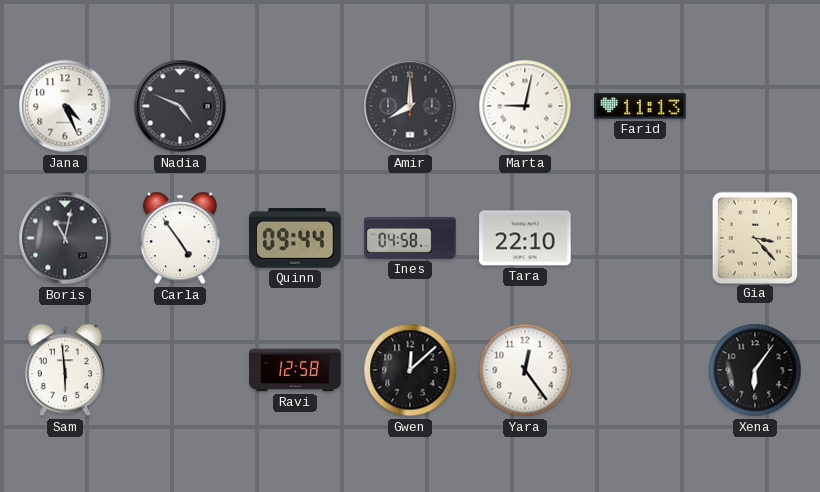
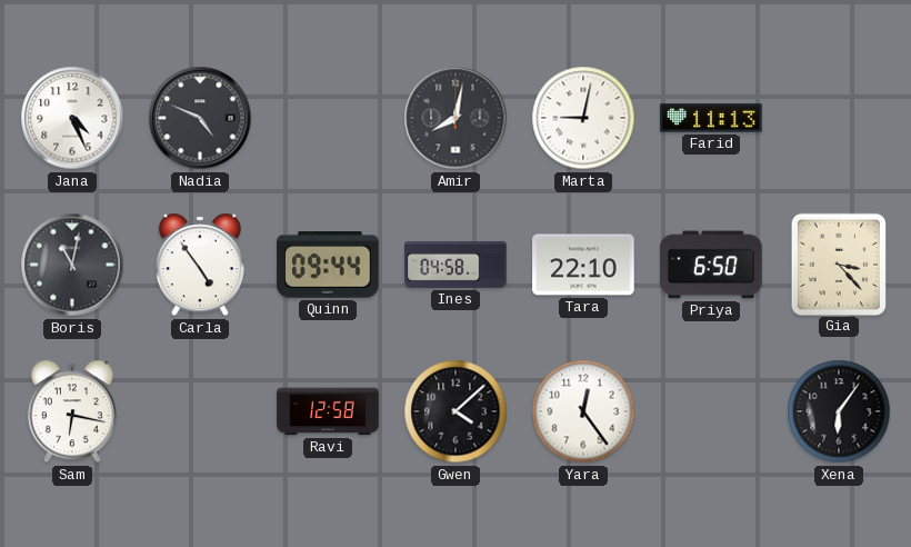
Amir: 8:00 -> 8:02 (456, 118)
Priya: none -> 6:50 (711, 265)
Sam: 5:59 -> 6:17 (72, 411)
Gwen: 12:08 -> 4:08 (456, 411)
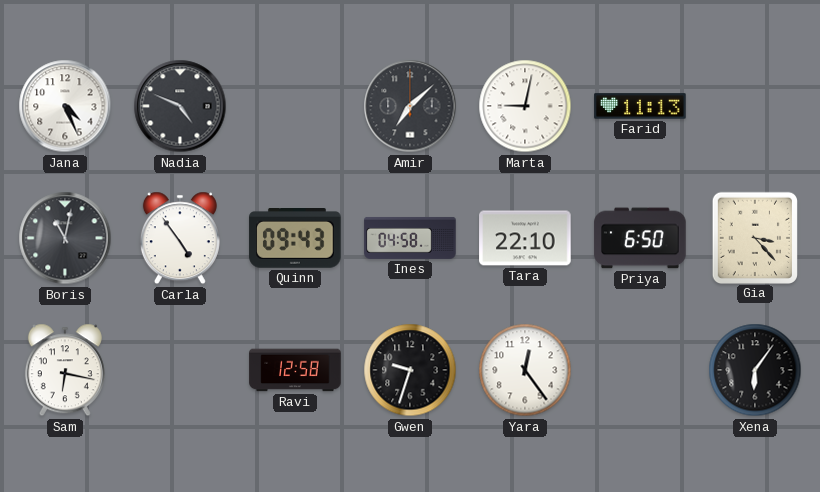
Amir: 8:02 -> 7:08 (410, 106)
Quinn: 09:44 -> 09:43 (295, 239)
Gwen: 4:08 -> 9:33 (410, 370)
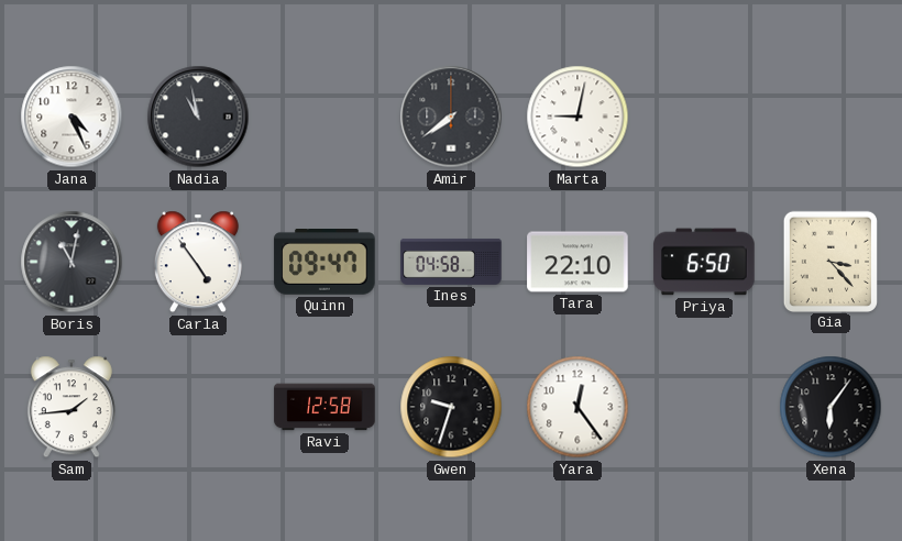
Nadia: 4:49 -> 10:58 (198, 117)
Amir: 7:08 -> 7:39 (451, 117)
Farid: 11:13 -> none (640, 106)
Quinn: 09:43 -> 09:47 (324, 263)
Sam: 6:17 -> 1:44 (71, 407)
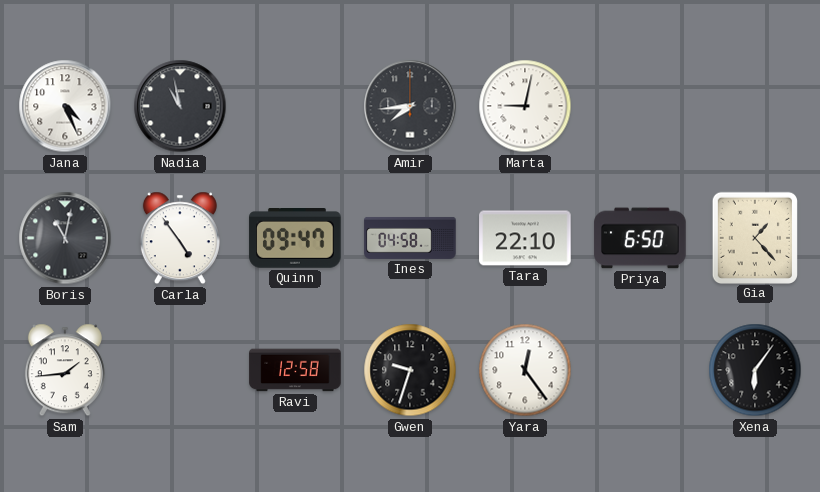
Amir: 7:39 -> 7:44 (410, 106)
Gia: 3:23 -> 1:23 (754, 237)
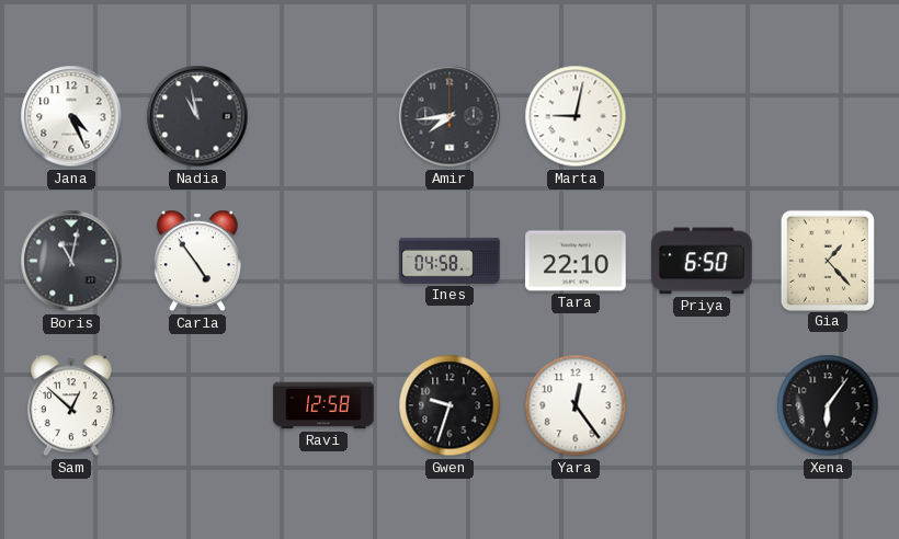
Quinn: 09:47 -> none (295, 239)
Sam: 1:44 -> 12:52 (71, 405)
